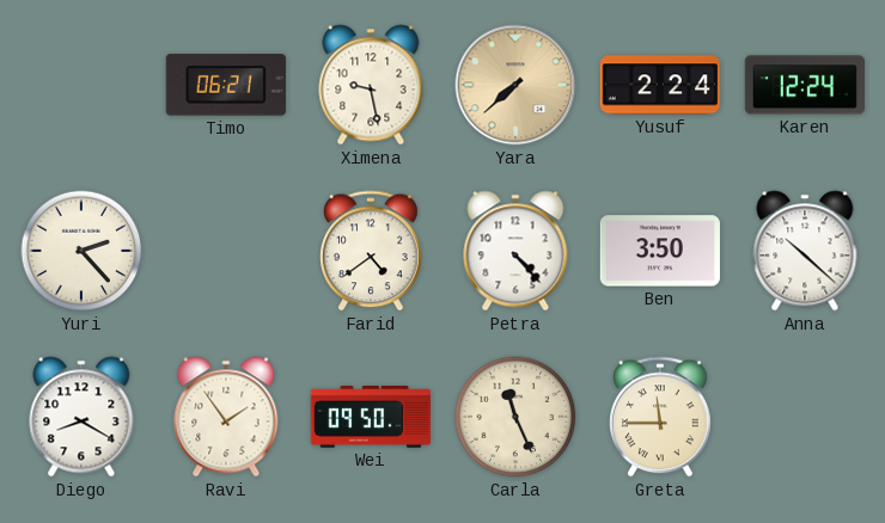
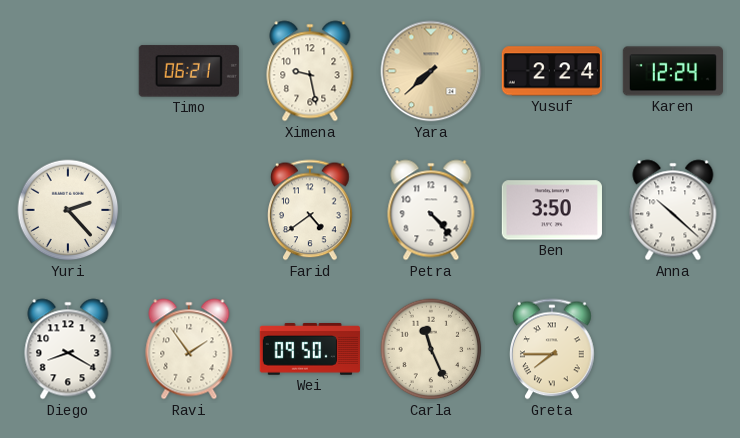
Greta: 11:45 -> 7:45 (553, 349)
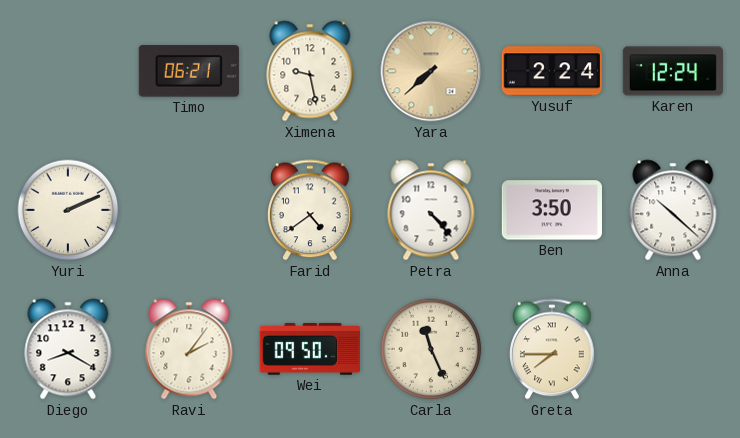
Yuri: 2:23 -> 2:11 (68, 210)
Ravi: 1:54 -> 2:06 (189, 349)
